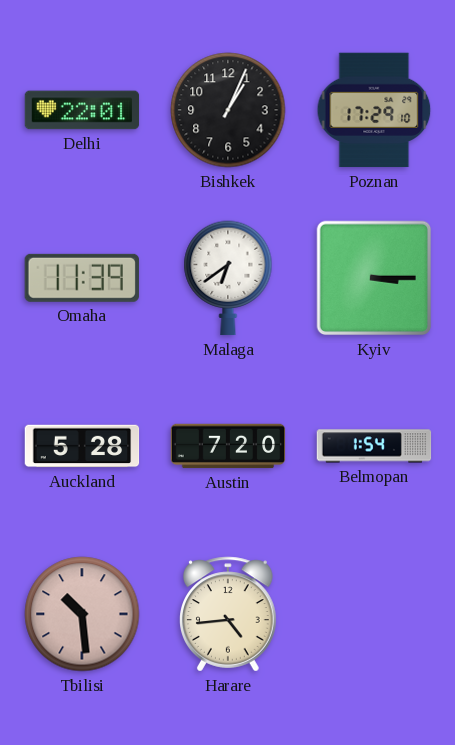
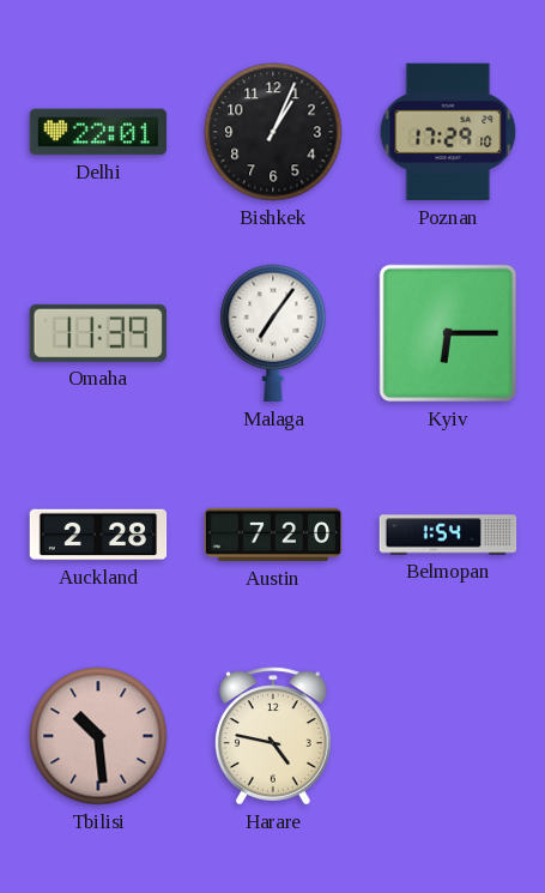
Malaga: 6:39 -> 7:06 (273, 333)
Kyiv: 3:15 -> 6:15 (448, 333)
Auckland: 5:28 -> 2:28 (98, 535)
Harare: 4:44 -> 4:47 (274, 736)
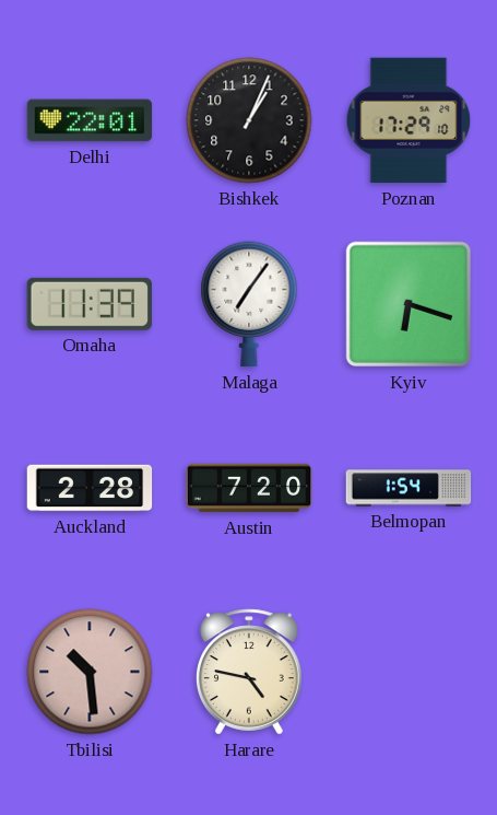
Kyiv: 6:15 -> 6:18 (409, 304)
